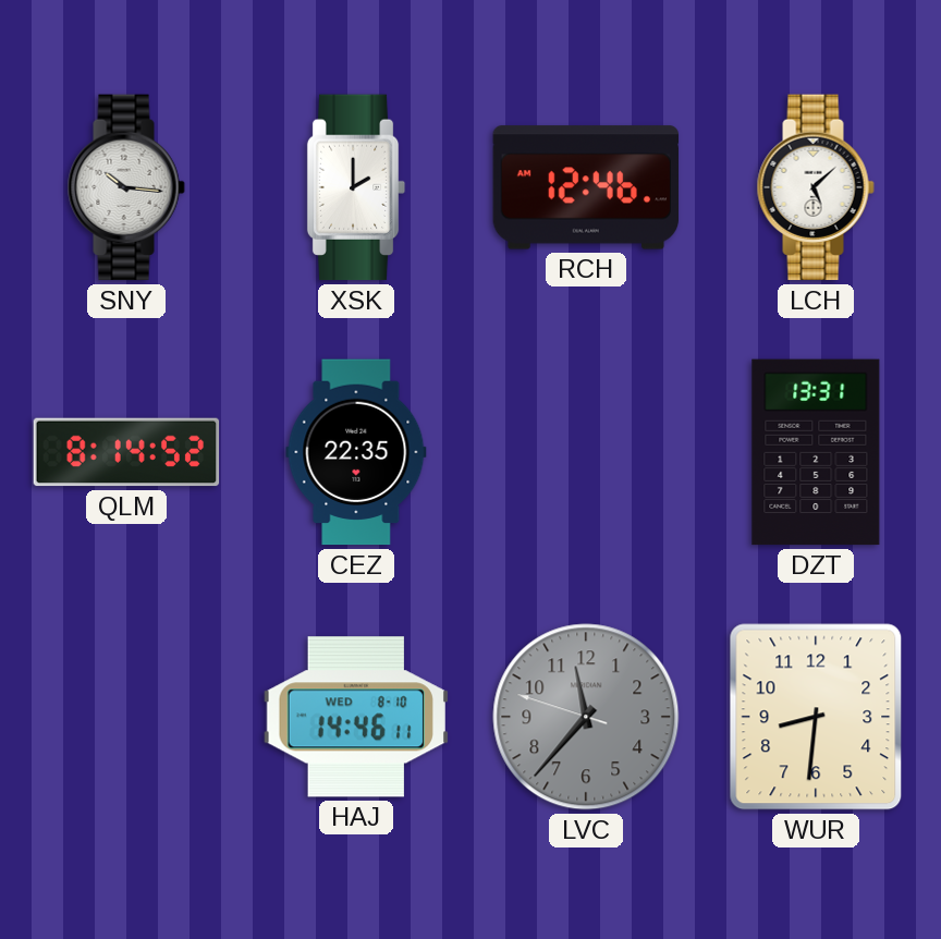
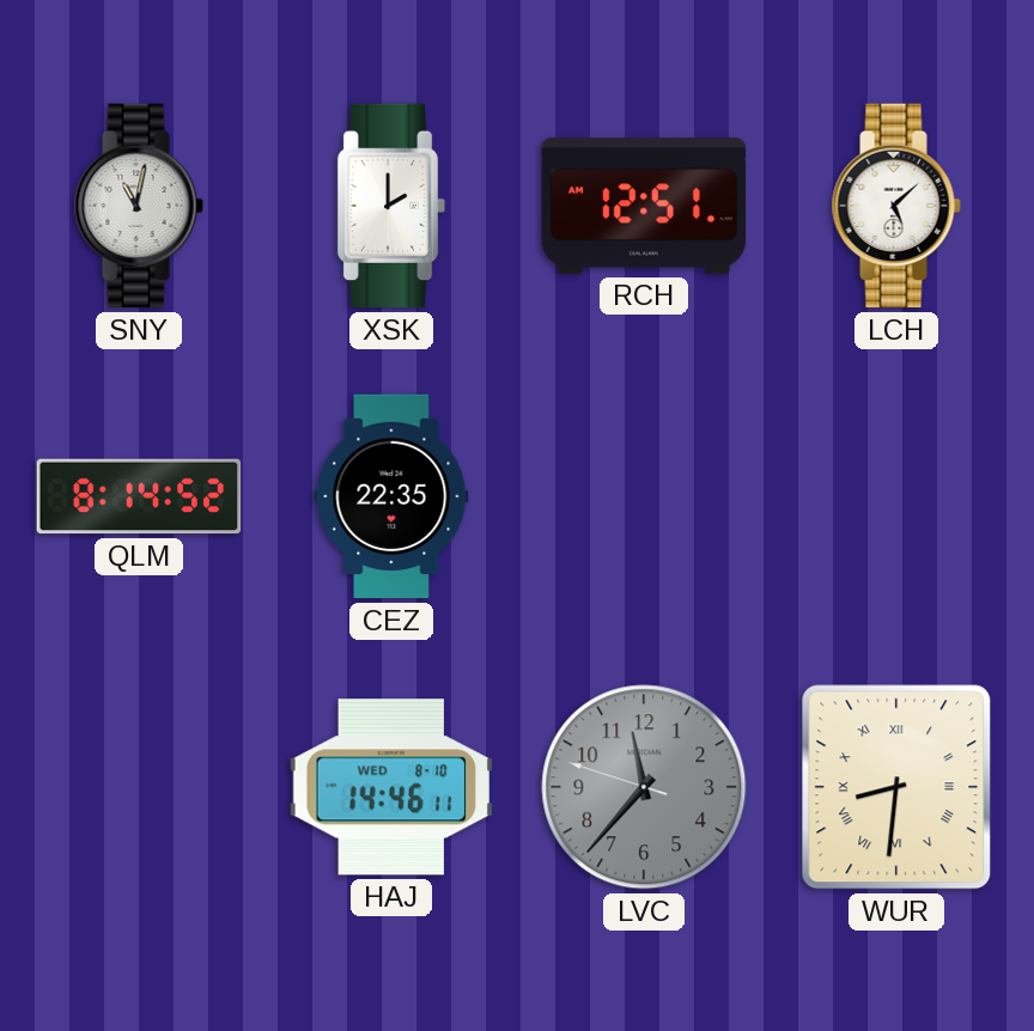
SNY: 10:16 -> 11:02 (139, 206)
RCH: 12:46 -> 12:51 (644, 206)
DZT: 13:31 -> none (816, 452)
WUR numerals: Arabic -> Roman (896, 787)
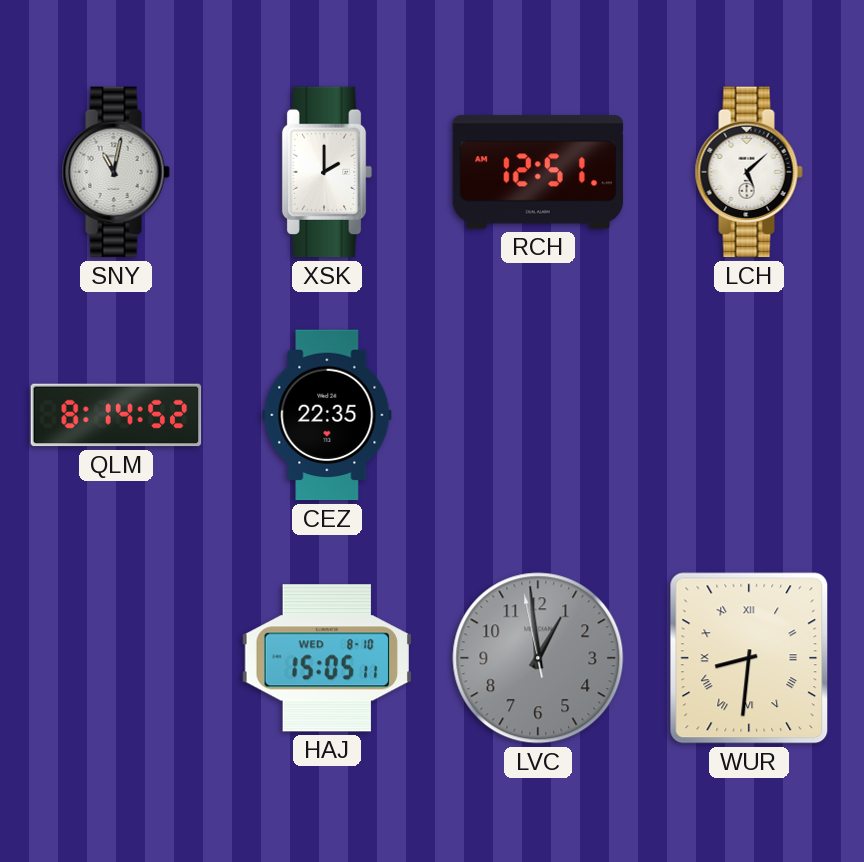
HAJ: 14:46 -> 15:05 (327, 658)
LVC: 11:36 -> 12:58 (538, 658)
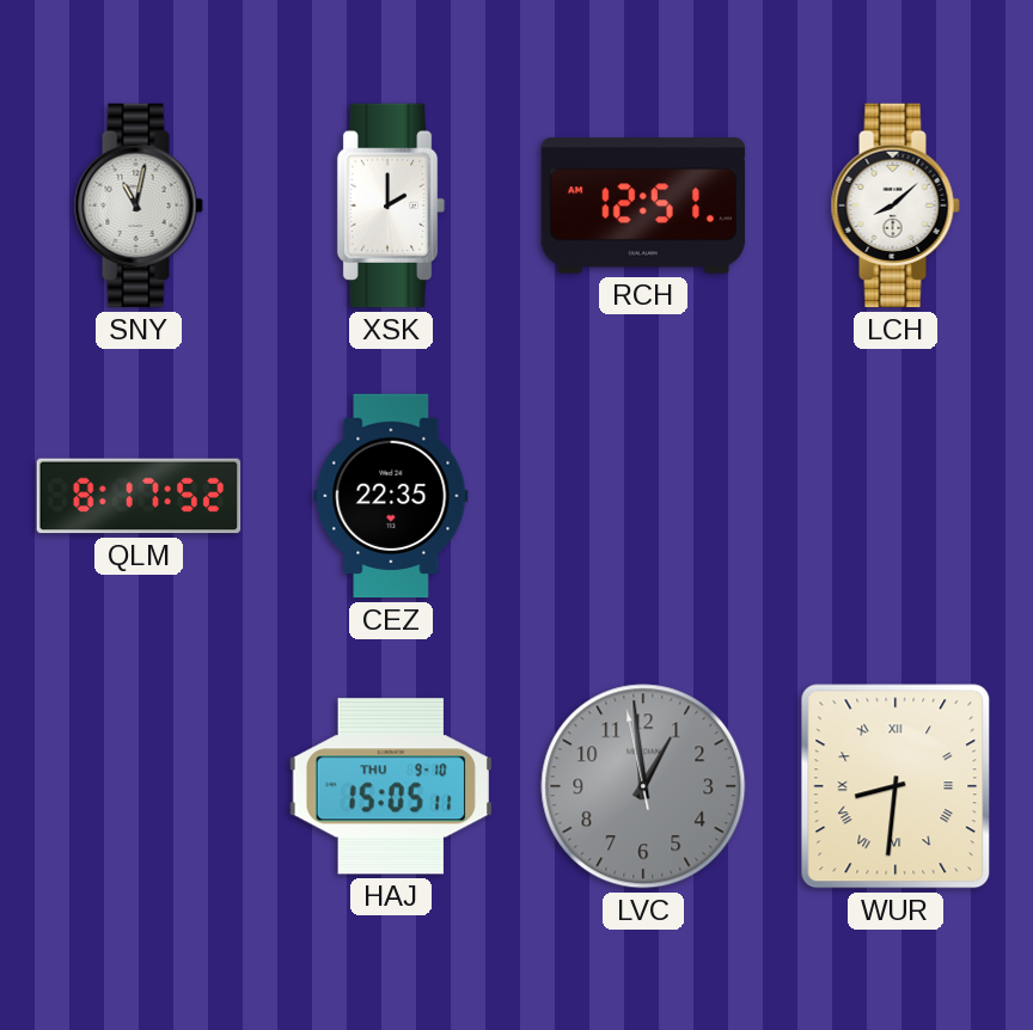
LCH: 5:08 -> 8:08 (896, 206)
QLM: 8:14 -> 8:17 (139, 496)
HAJ date: WED 8-10 -> THU 9-10 (391, 786)
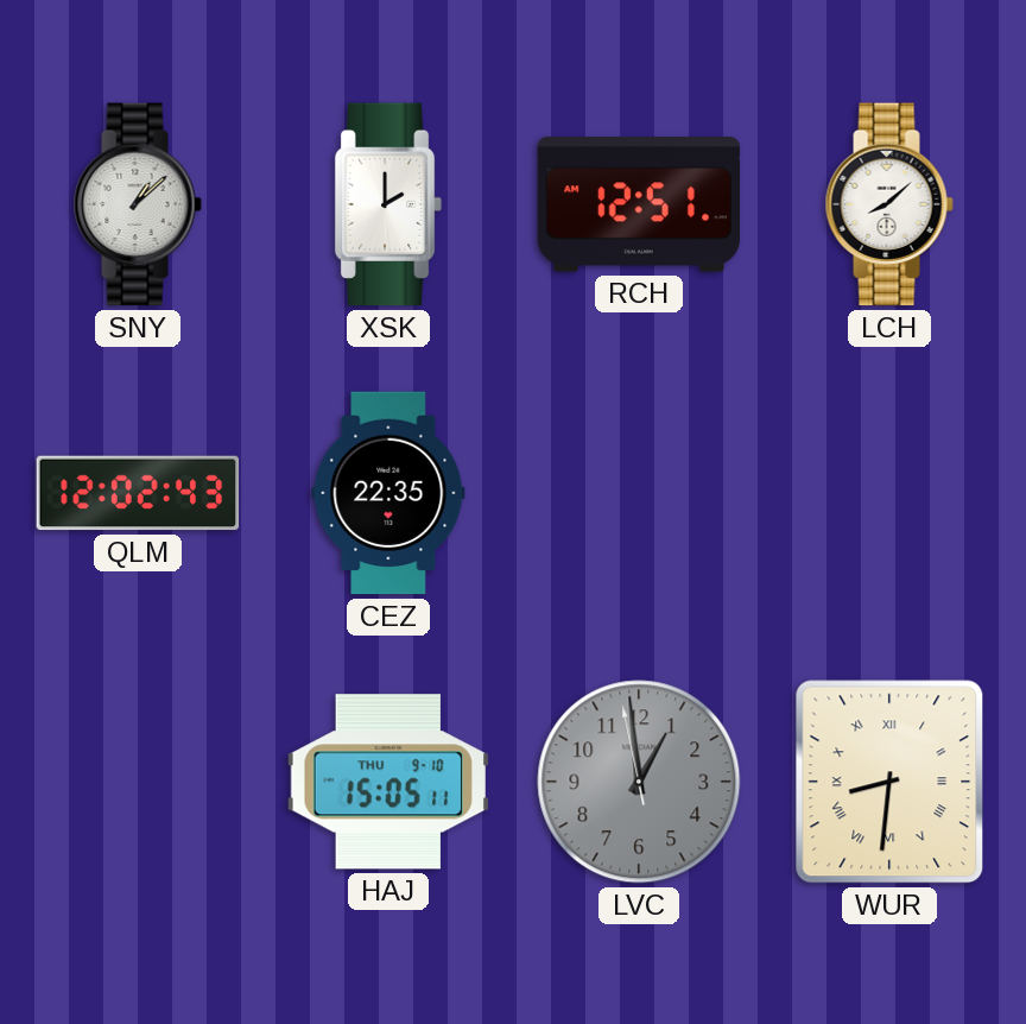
SNY: 11:02 -> 1:08 (138, 204)
QLM: 8:17 -> 12:02 (138, 493)
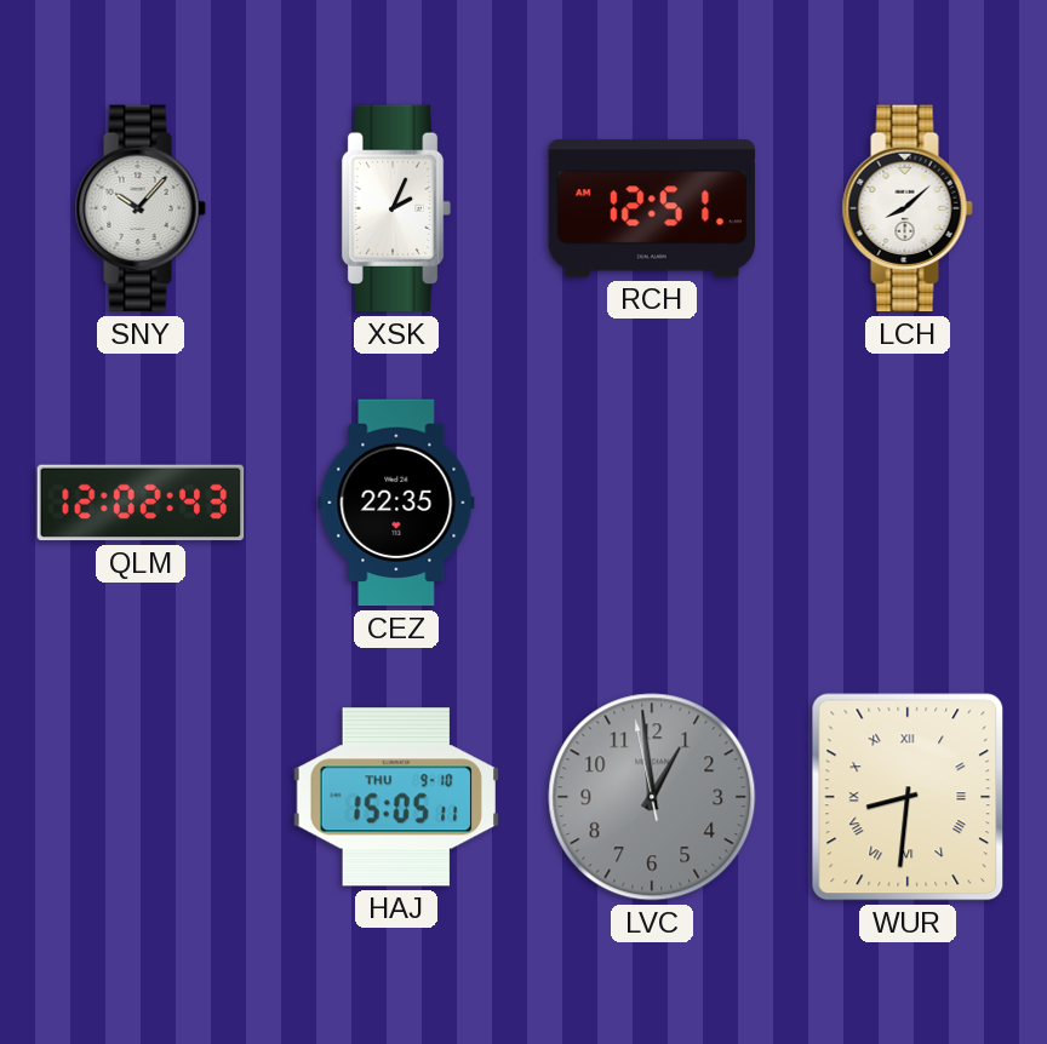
SNY: 1:08 -> 10:07 (141, 208)
XSK: 2:00 -> 2:04 (396, 208)
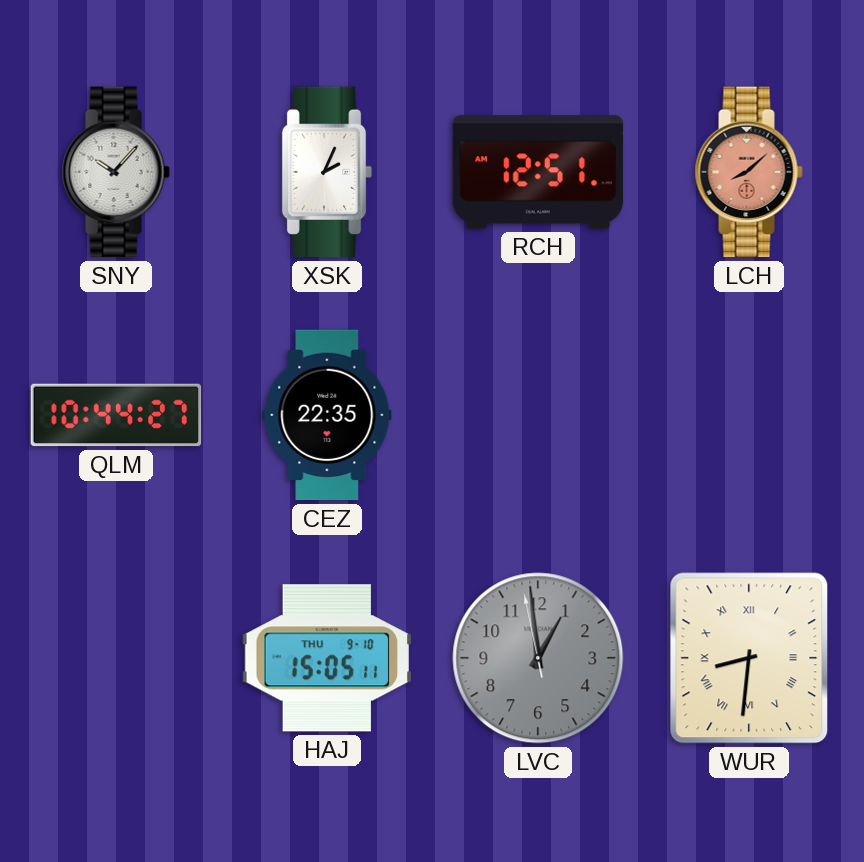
LCH dial: white -> salmon (749, 172)
QLM: 12:02 -> 10:44 (116, 415)
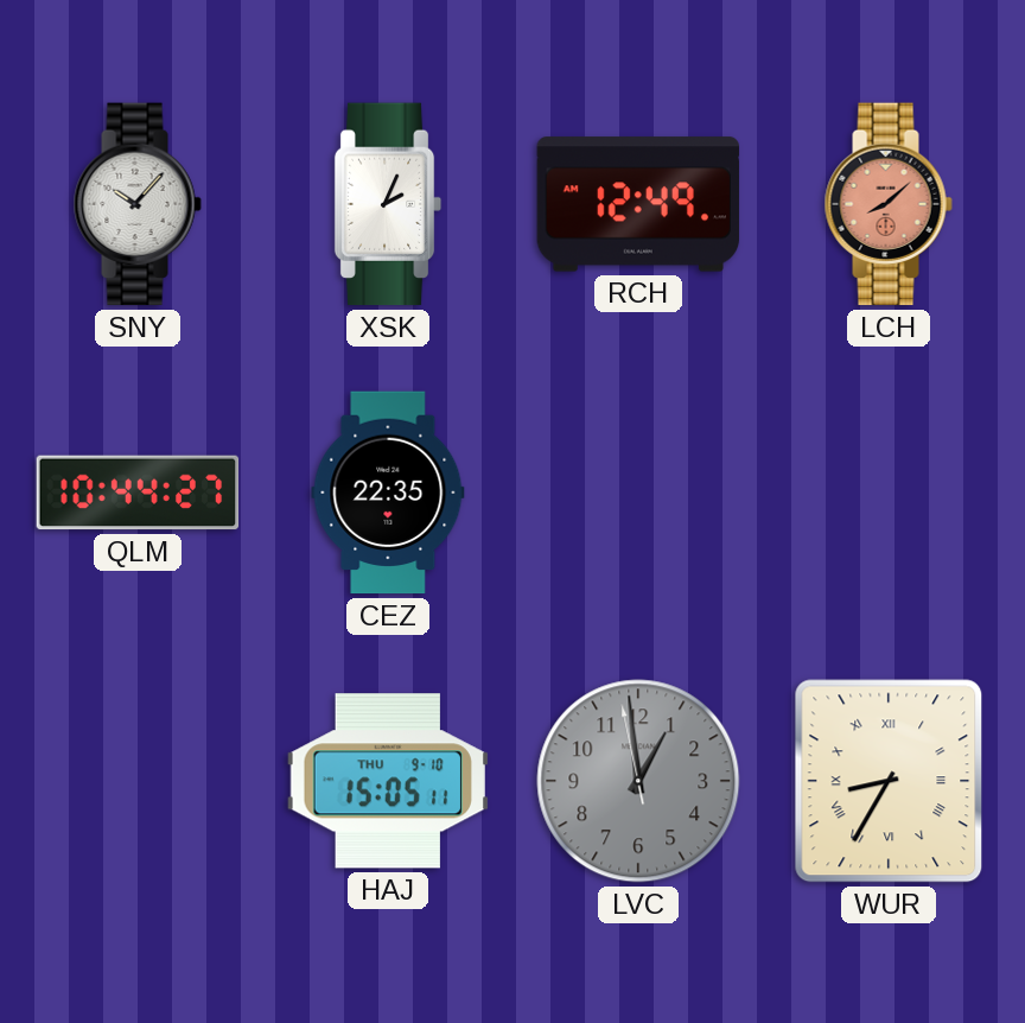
RCH: 12:51 -> 12:49 (638, 204)
WUR: 8:31 -> 8:35 (889, 781)
